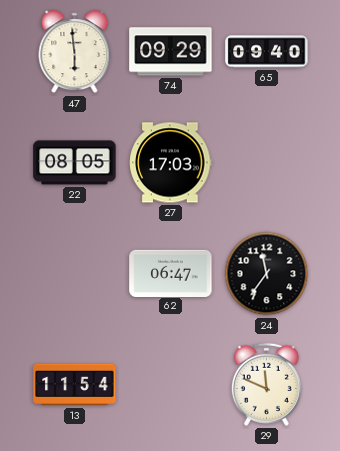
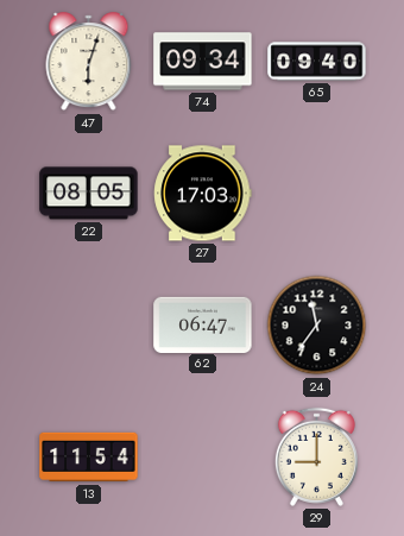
47: 5:59 -> 6:03 (89, 62)
74: 09:29 -> 09:34 (203, 62)
29: 11:49 -> 9:00 (316, 456)
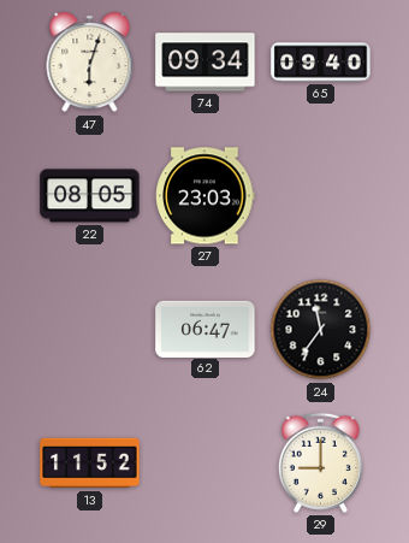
27: 17:03 -> 23:03 (206, 196)
13: 11:54 -> 11:52 (90, 464)
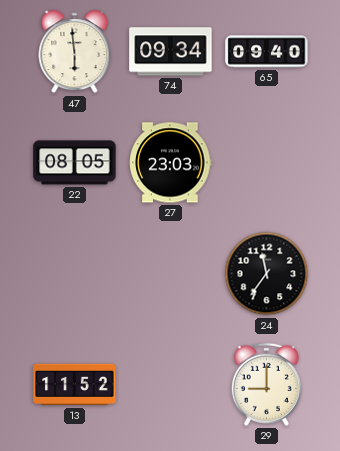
47: 6:03 -> 5:59 (75, 52)
62: 06:47 -> none (206, 329)
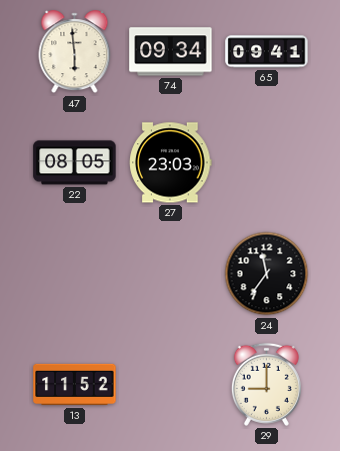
65: 09:40 -> 09:41 (267, 52)
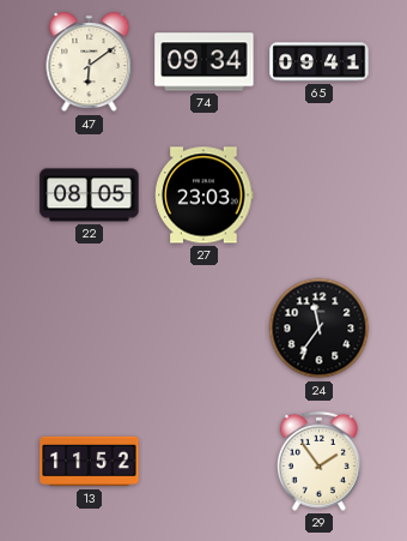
47: 5:59 -> 6:09 (90, 62)
29: 9:00 -> 1:54 (318, 461)
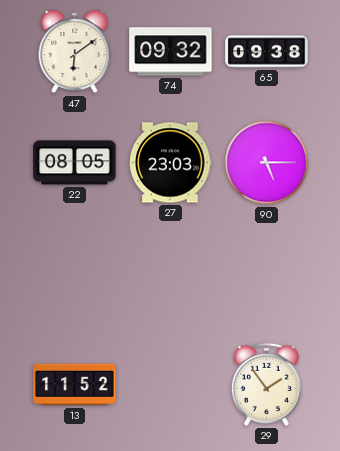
74: 09:34 -> 09:32 (171, 52)
65: 09:41 -> 09:38 (267, 52)
90: none -> 5:15 (267, 163)
24: 11:36 -> none (320, 329)
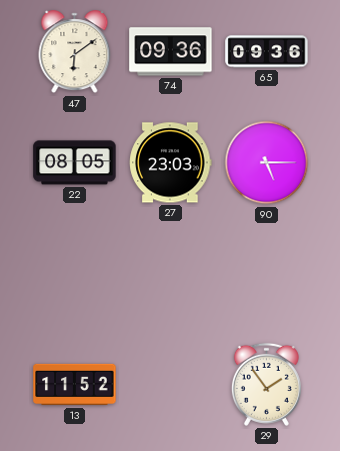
74: 09:32 -> 09:36 (171, 52)
65: 09:38 -> 09:36 (267, 52)
